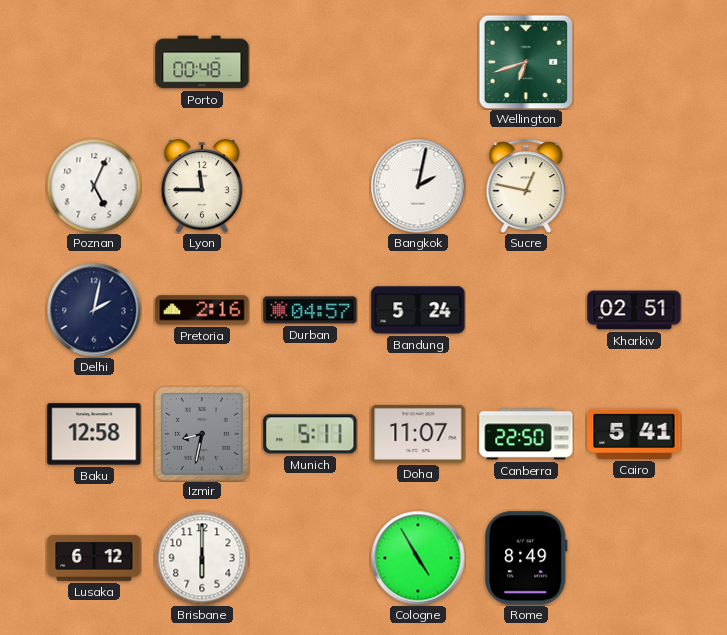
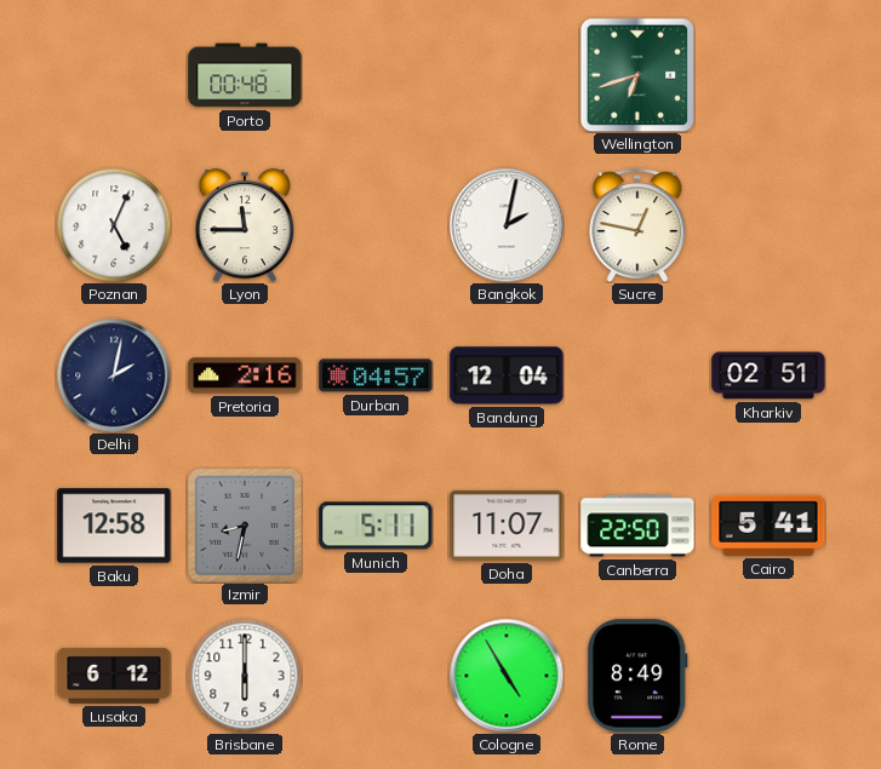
Bandung: 5:24 -> 12:04 (507, 375)
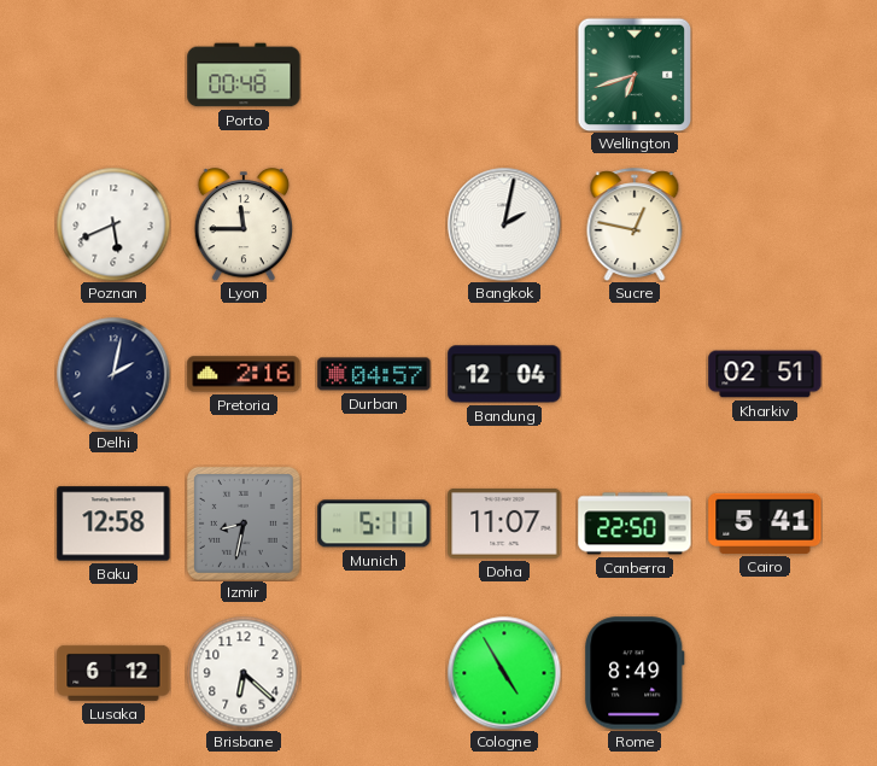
Poznan: 5:04 -> 5:41 (113, 224)
Brisbane: 6:00 -> 6:22 (244, 673)
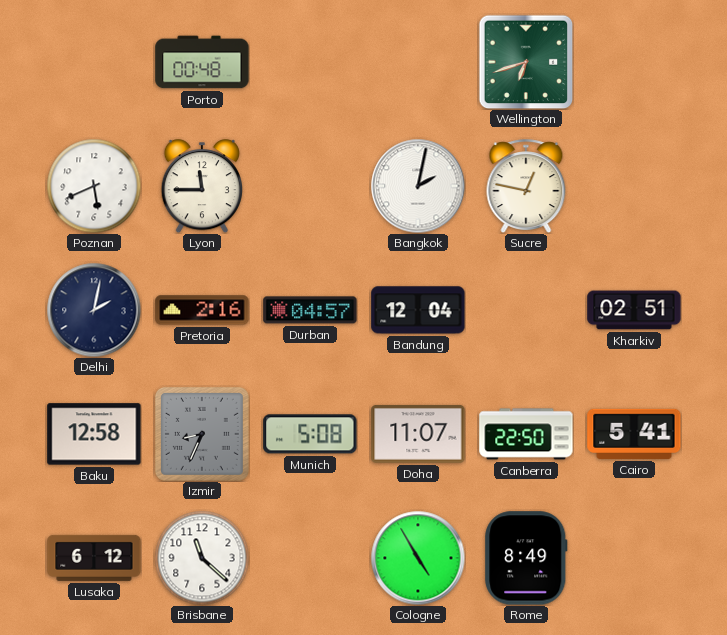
Izmir: 8:32 -> 8:34 (202, 434)
Munich: 5:11 -> 5:08 (310, 434)
Brisbane: 6:22 -> 11:22 (202, 558)
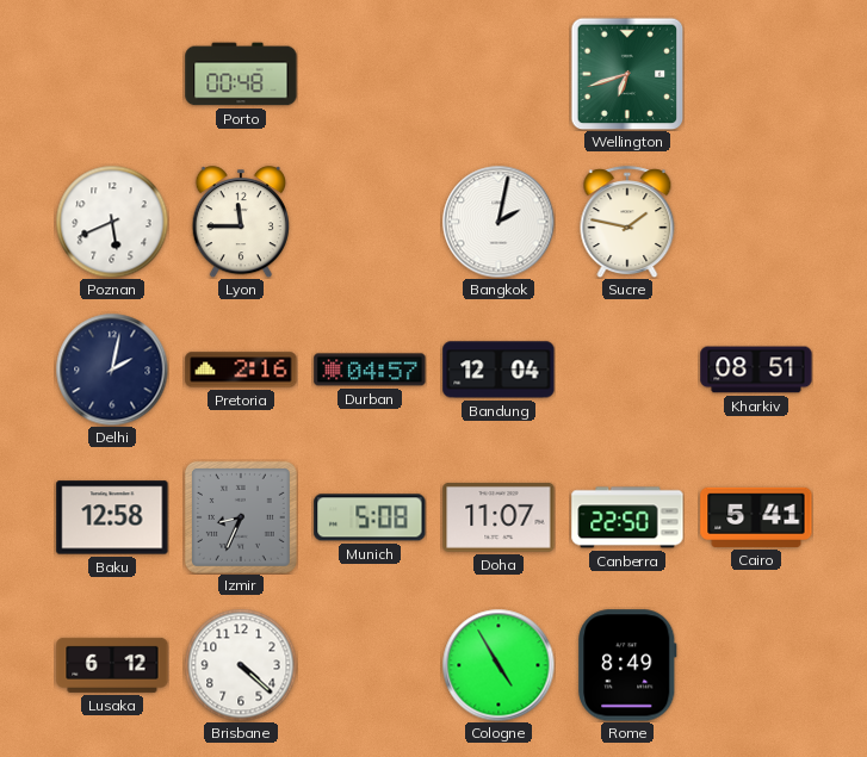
Sucre: 12:47 -> 1:47 (627, 222)
Kharkiv: 02:51 -> 08:51 (756, 370)
Brisbane: 11:22 -> 4:22 (241, 665)
